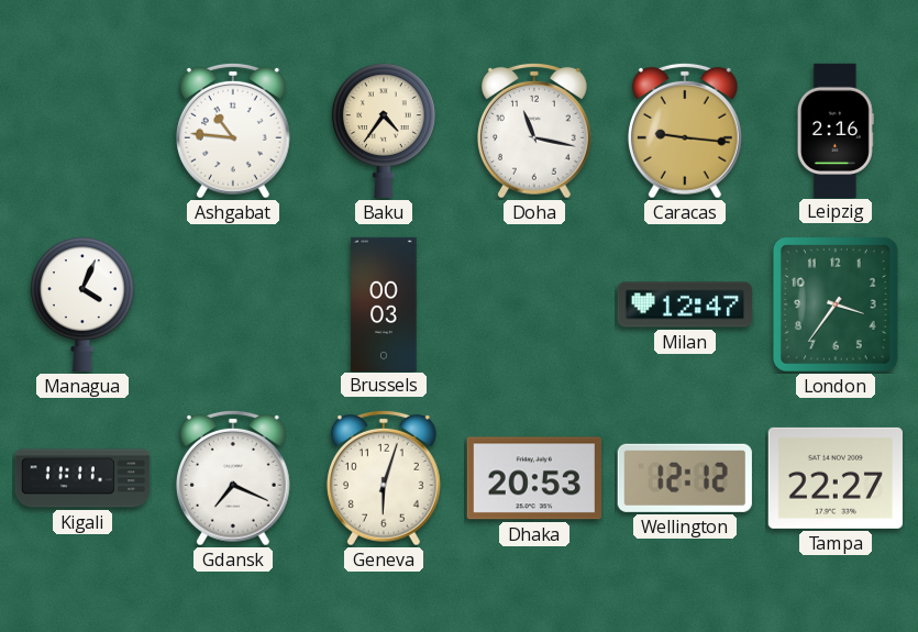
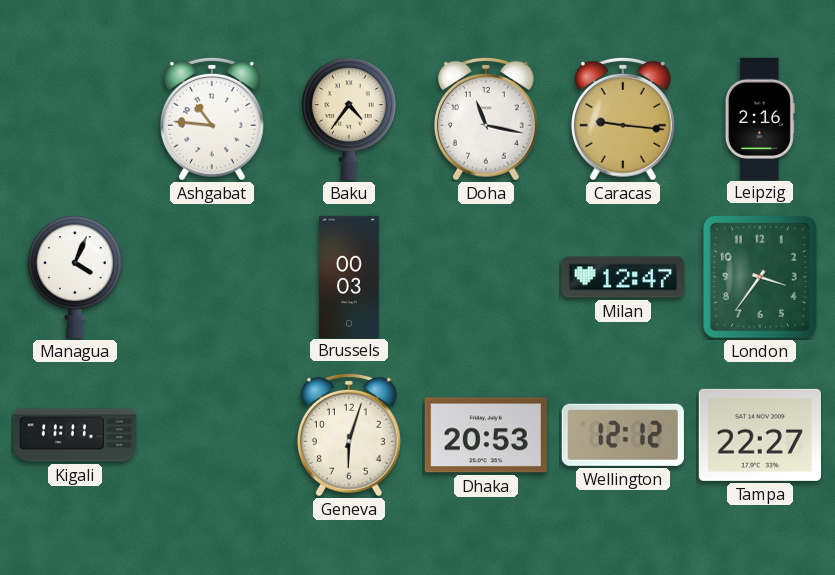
Gdansk: 7:19 -> none (233, 478)
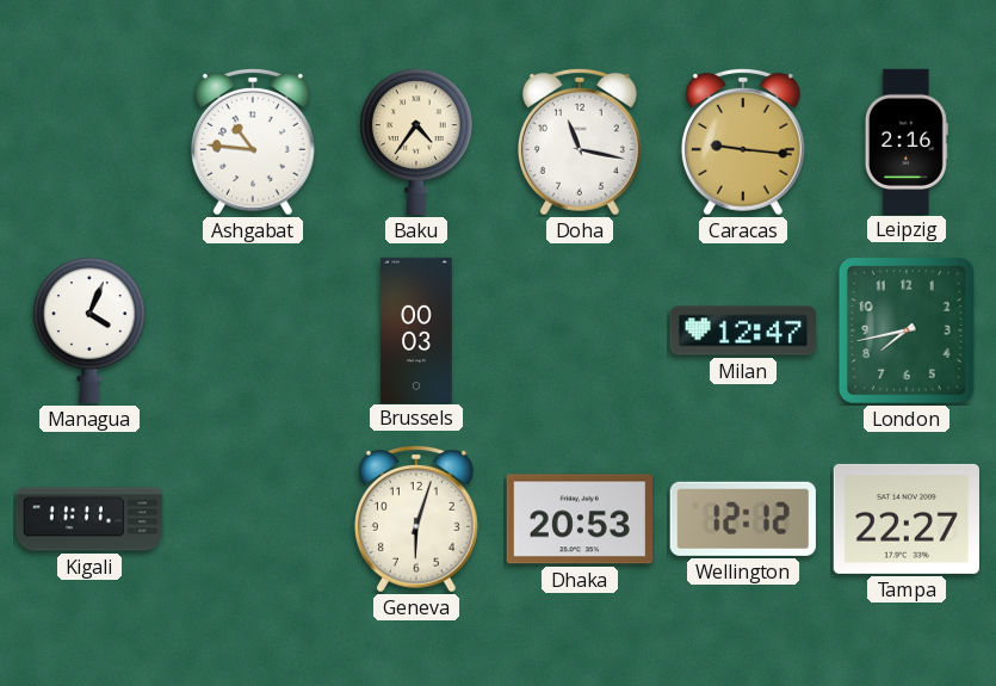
London: 3:36 -> 7:43 (907, 330)
